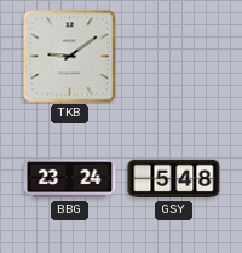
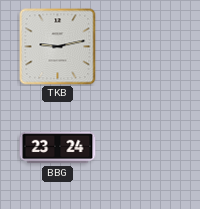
TKB: 9:09 -> 9:13 (58, 47)
GSY: 5:48 -> none (174, 179)
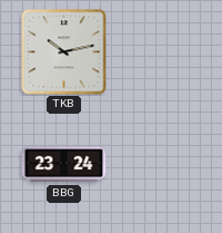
TKB: 9:13 -> 10:13 (64, 52)
